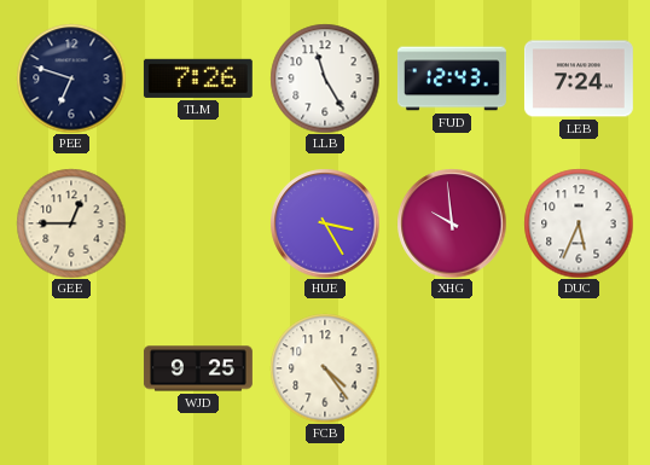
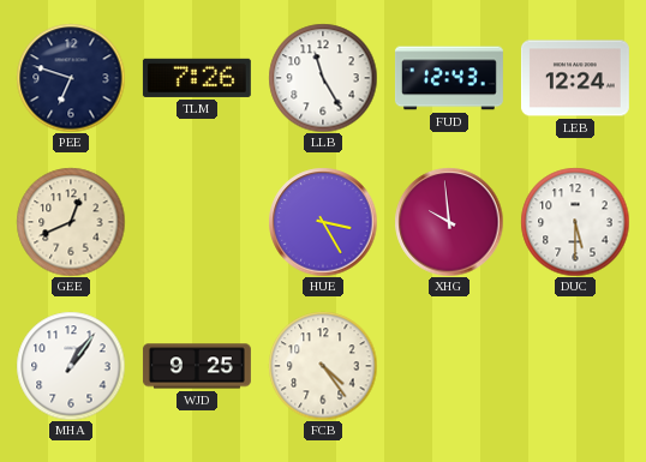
LEB: 7:24 -> 12:24 (575, 78)
GEE: 12:45 -> 12:41 (71, 222)
DUC: 5:34 -> 5:30 (575, 222)
MHA: none -> 1:06 (71, 366)
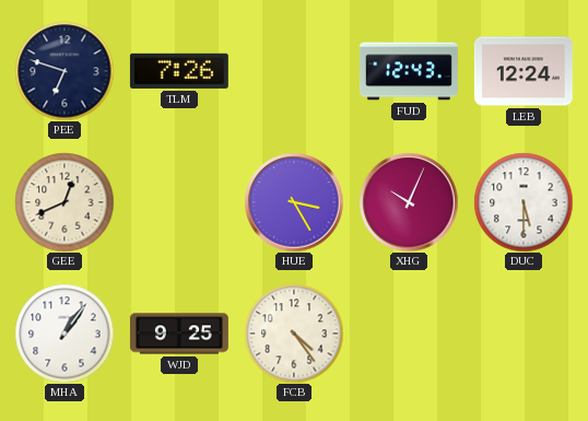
LLB: 11:25 -> none (323, 78)
XHG: 9:59 -> 10:04 (409, 202)
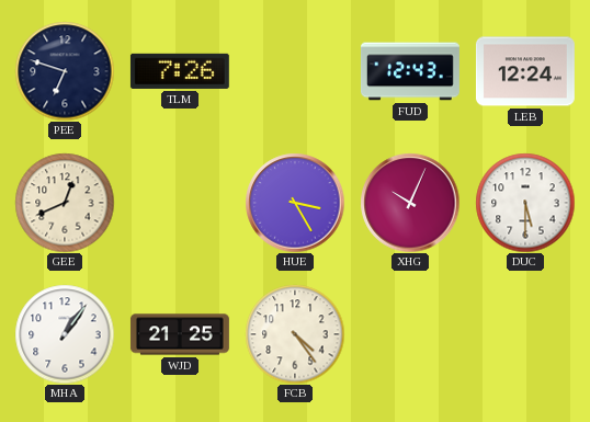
WJD: 9:25 -> 21:25 (180, 334)
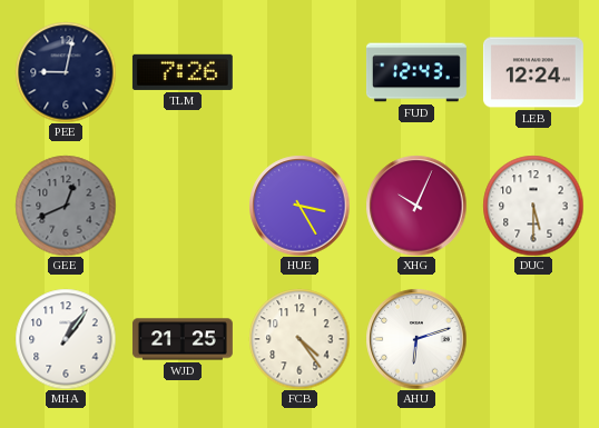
PEE: 6:48 -> 9:02 (66, 72)
GEE dial: cream -> grey (66, 206)
AHU: none -> 6:12 (416, 339)
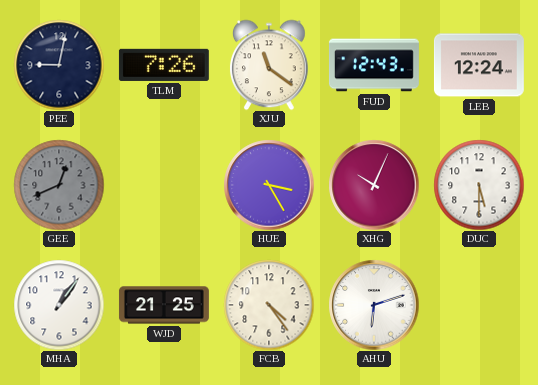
XJU: none -> 11:21 (269, 65)
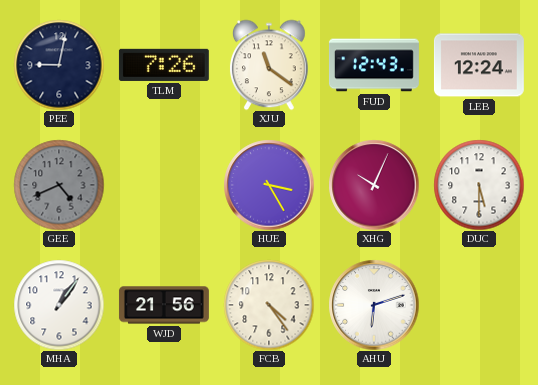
GEE: 12:41 -> 4:41 (59, 185)
WJD: 21:25 -> 21:56 (164, 305)
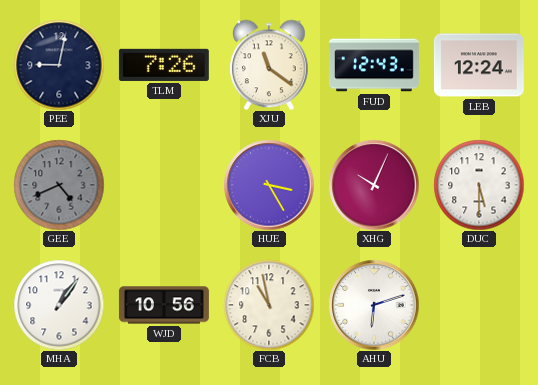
WJD: 21:56 -> 10:56 (164, 305)
FCB: 4:24 -> 10:58 (269, 305)
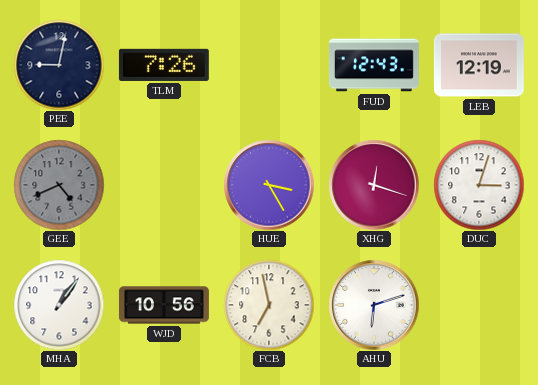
XJU: 11:21 -> none (269, 65)
LEB: 12:24 -> 12:19 (479, 65)
XHG: 10:04 -> 12:18 (374, 185)
DUC: 5:30 -> 3:03 (479, 185)
FCB: 10:58 -> 6:58 (269, 305)
